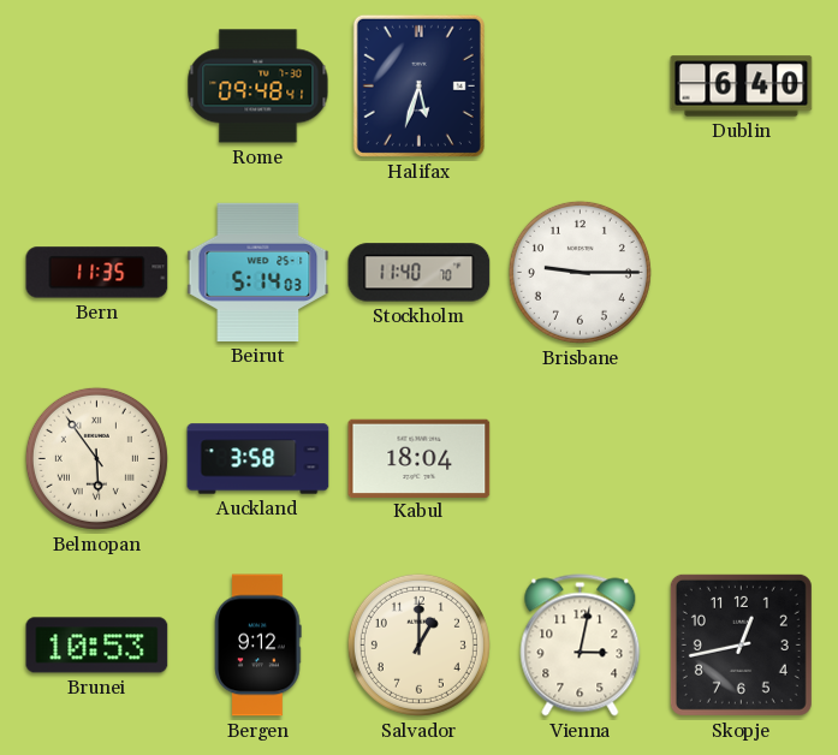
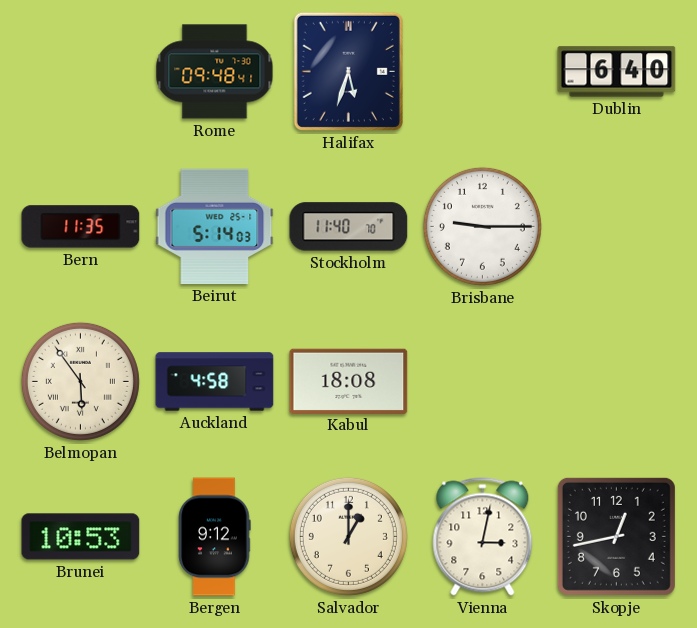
Auckland: 3:58 -> 4:58 (215, 382)
Kabul: 18:04 -> 18:08 (349, 381)
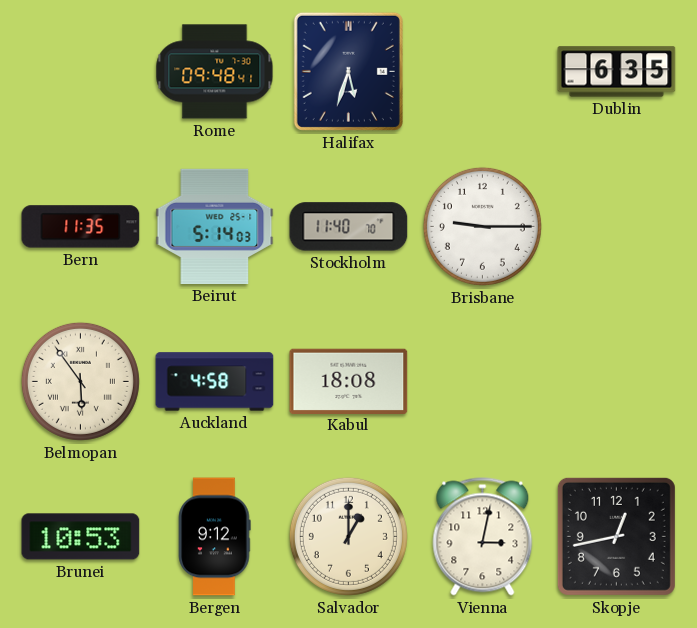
Dublin: 6:40 -> 6:35 (617, 72)
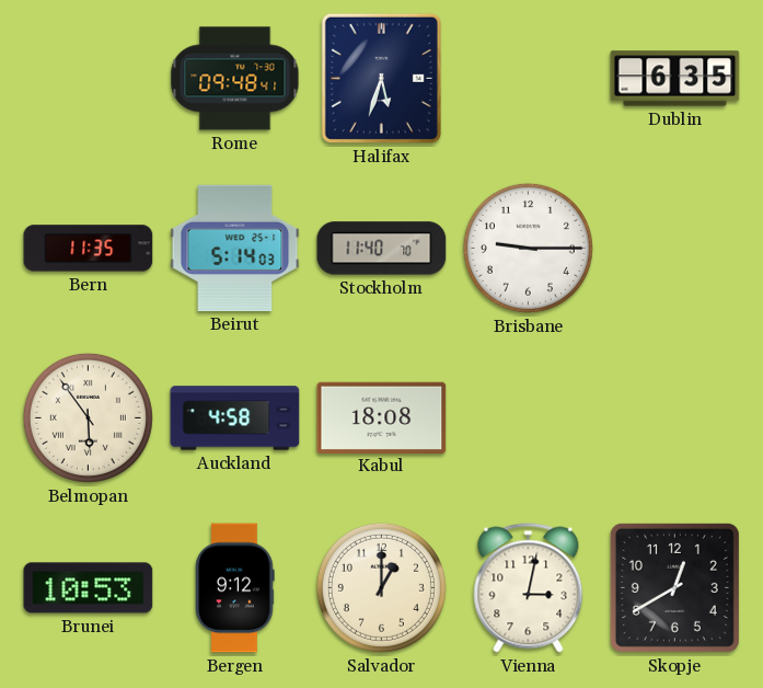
Skopje: 12:43 -> 12:40 (674, 587)
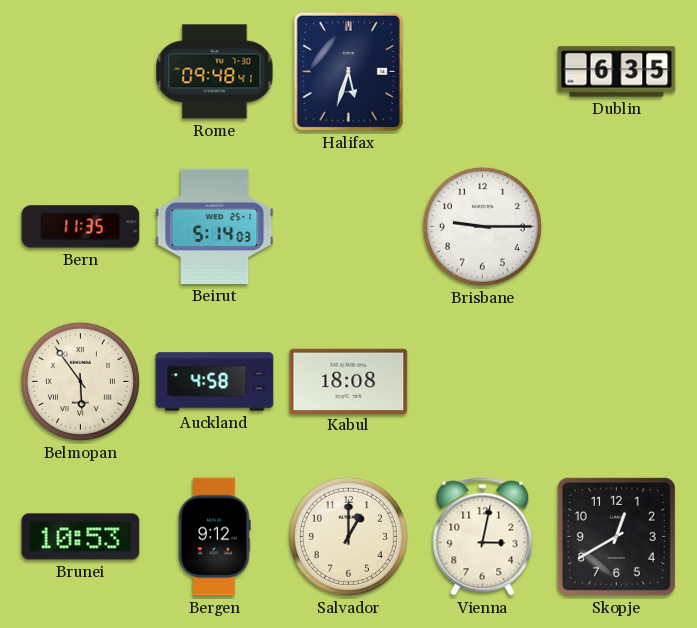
Stockholm: 11:40 -> none (382, 249)
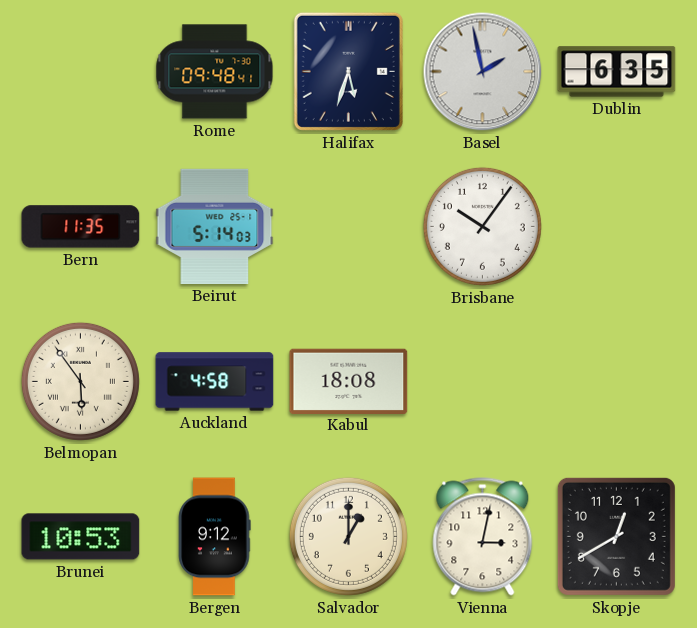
Basel: none -> 1:58 (483, 72)
Brisbane: 9:15 -> 10:06 (482, 226)
